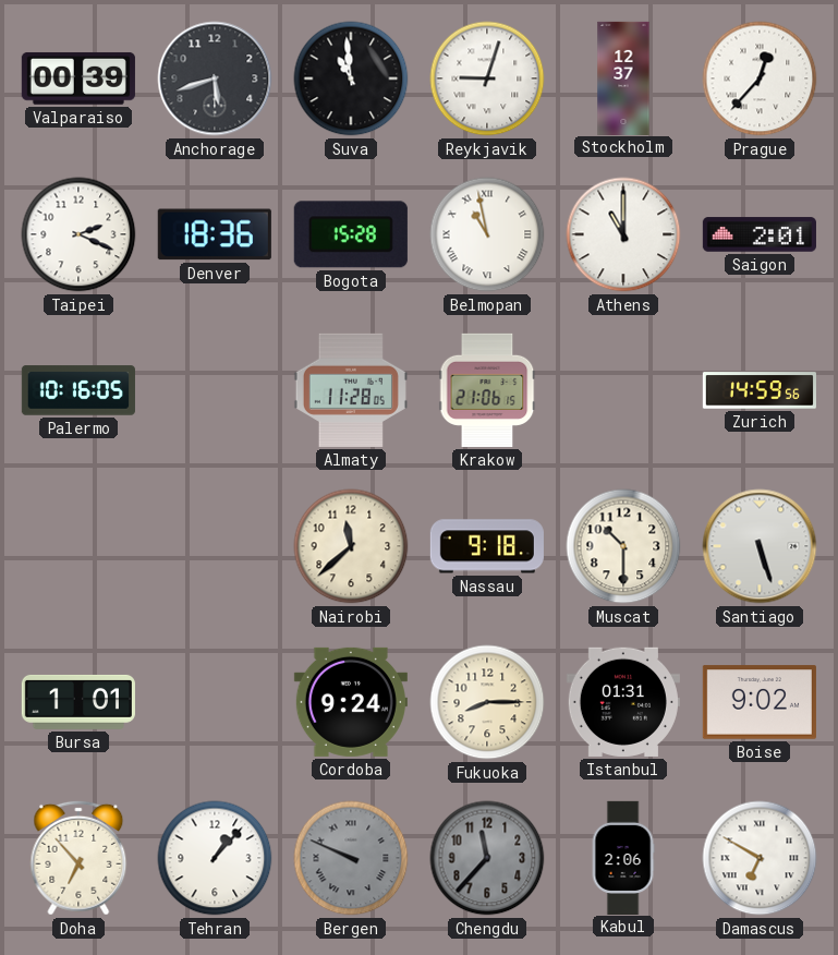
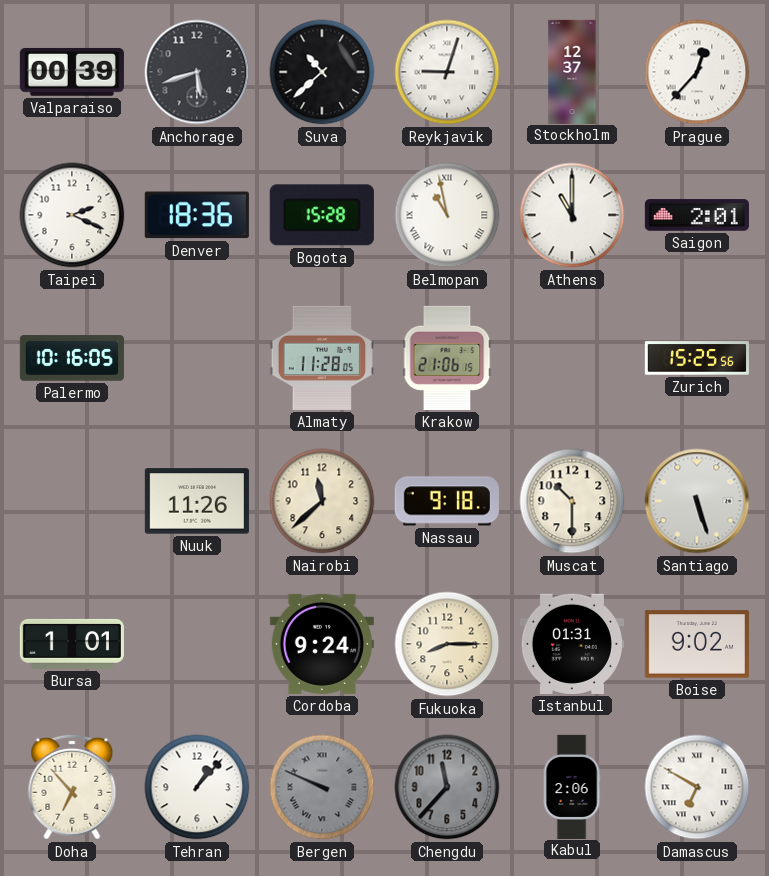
Suva: 10:59 -> 10:38 (322, 72)
Zurich: 14:59 -> 15:25 (697, 358)
Nuuk: none -> 11:26 (197, 501)
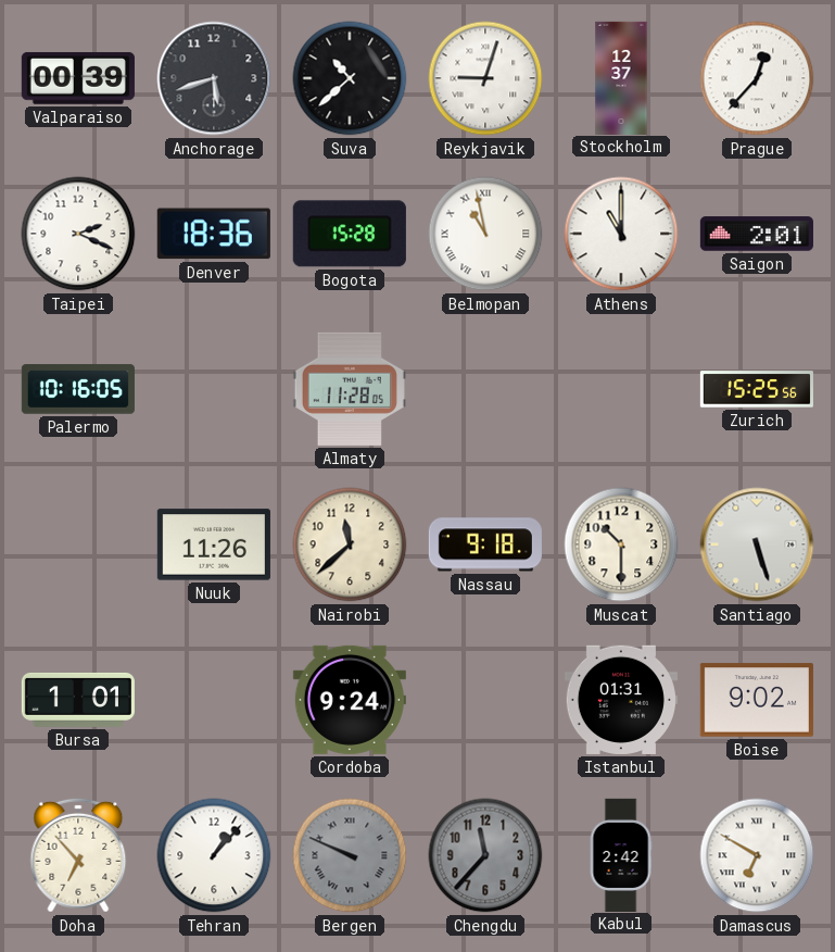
Krakow: 21:06 -> none (447, 358)
Fukuoka: 8:15 -> none (447, 644)
Kabul: 2:06 -> 2:42 (621, 854)
